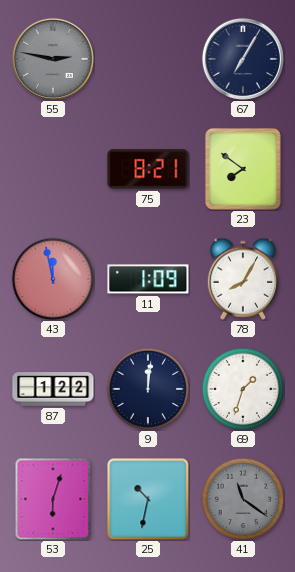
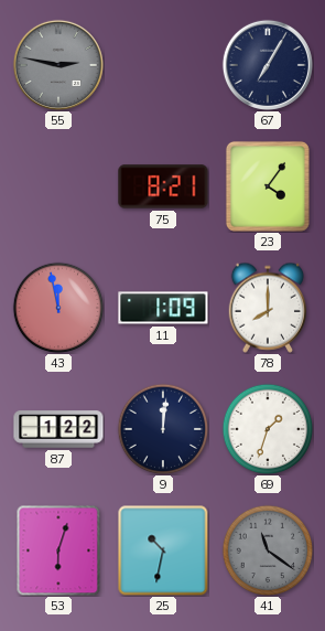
23: 7:51 -> 4:06 (268, 186)
78: 8:05 -> 8:00 (267, 308)
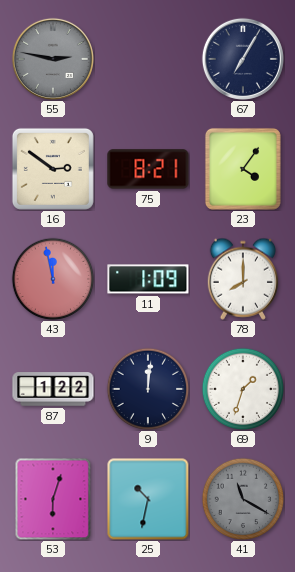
16: none -> 2:51 (53, 169)
41: 11:21 -> 11:20 (243, 499)
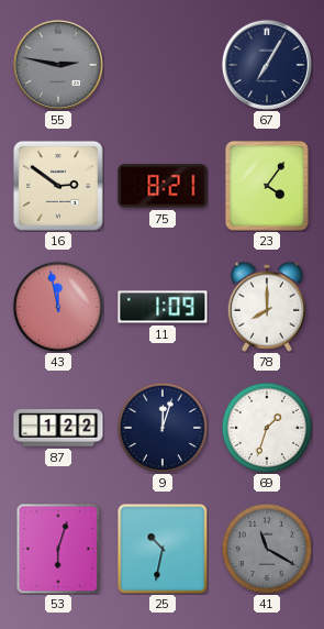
9: 12:01 -> 12:03 (163, 428)
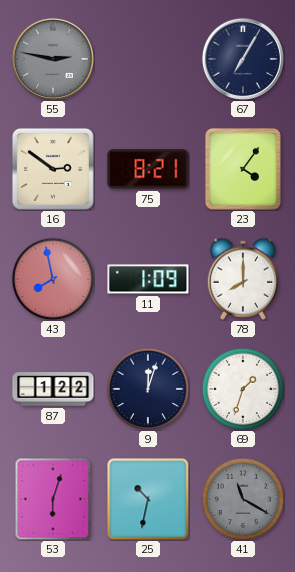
43: 11:58 -> 7:58 (53, 279)
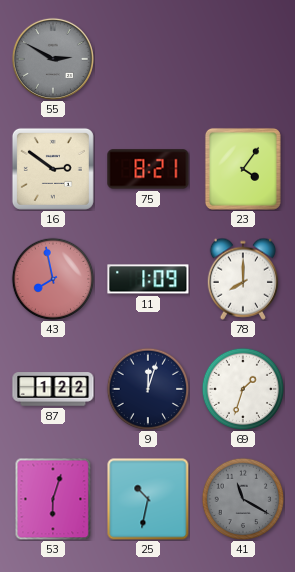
55: 2:47 -> 2:50 (53, 59)
67: 7:05 -> none (243, 59)
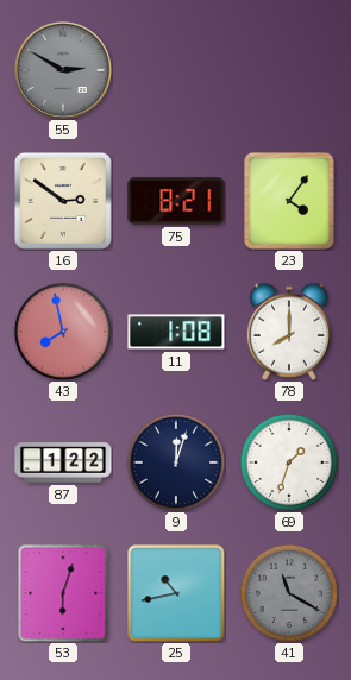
11: 1:09 -> 1:08 (176, 332)
25: 10:32 -> 10:43 (176, 593)
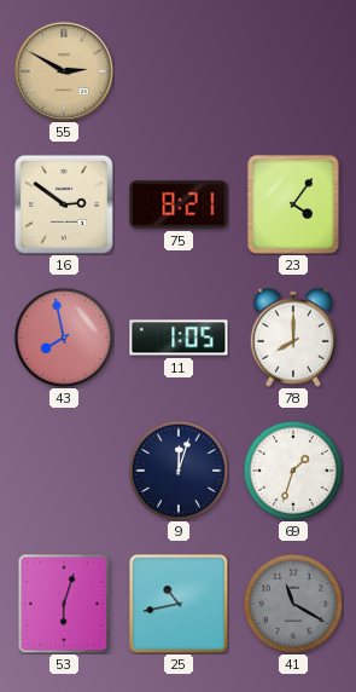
55 dial: grey -> champagne (64, 71)
11: 1:08 -> 1:05 (179, 338)
87: 1:22 -> none (63, 462)
